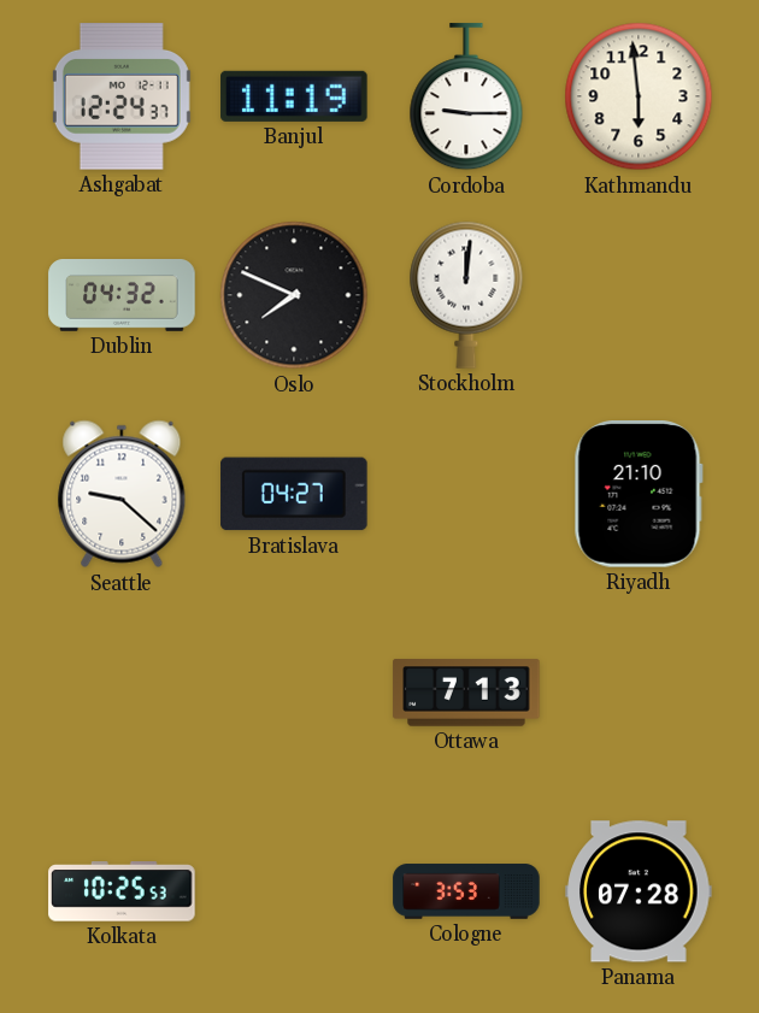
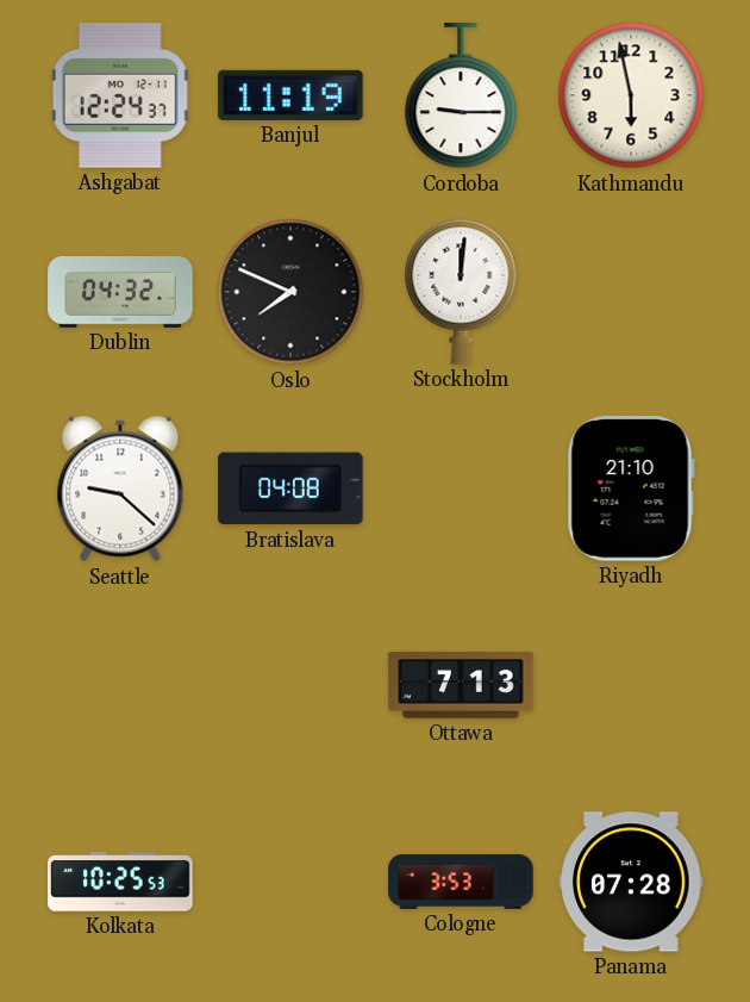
Kathmandu: 5:59 -> 5:58 (631, 95)
Bratislava: 04:27 -> 04:08 (290, 488)
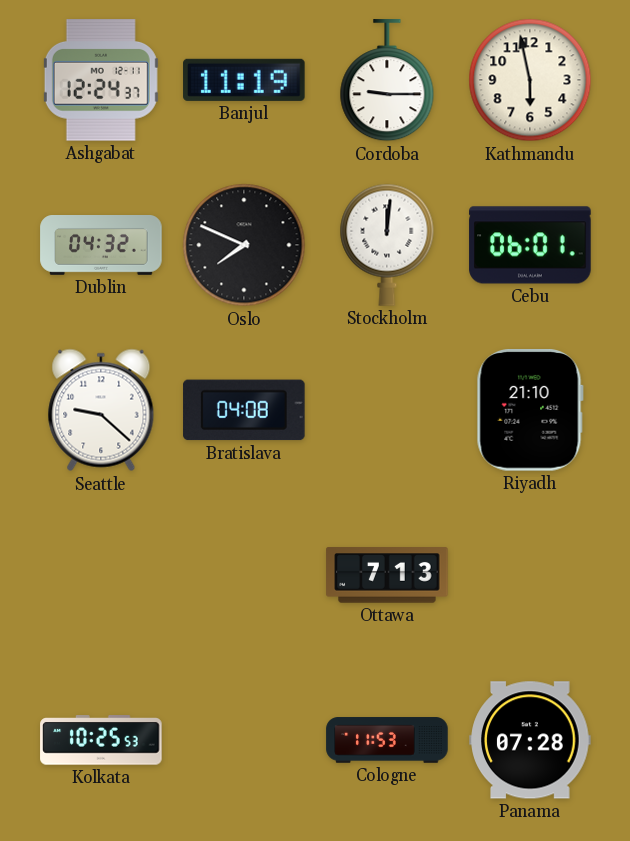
Cebu: none -> 06:01 (530, 245)
Cologne: 3:53 -> 11:53 (387, 740)
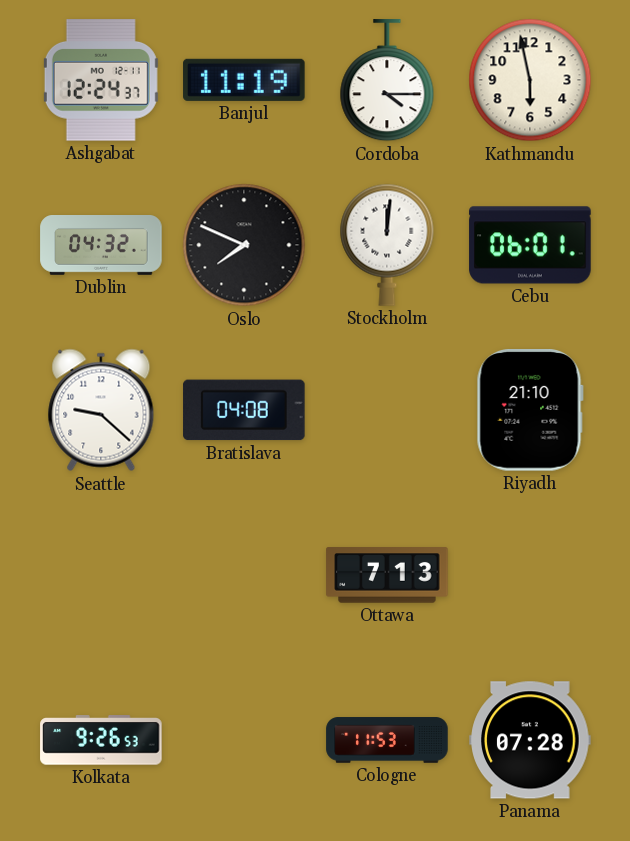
Cordoba: 9:15 -> 4:15 (387, 81)
Kolkata: 10:25 -> 9:26 (101, 740)
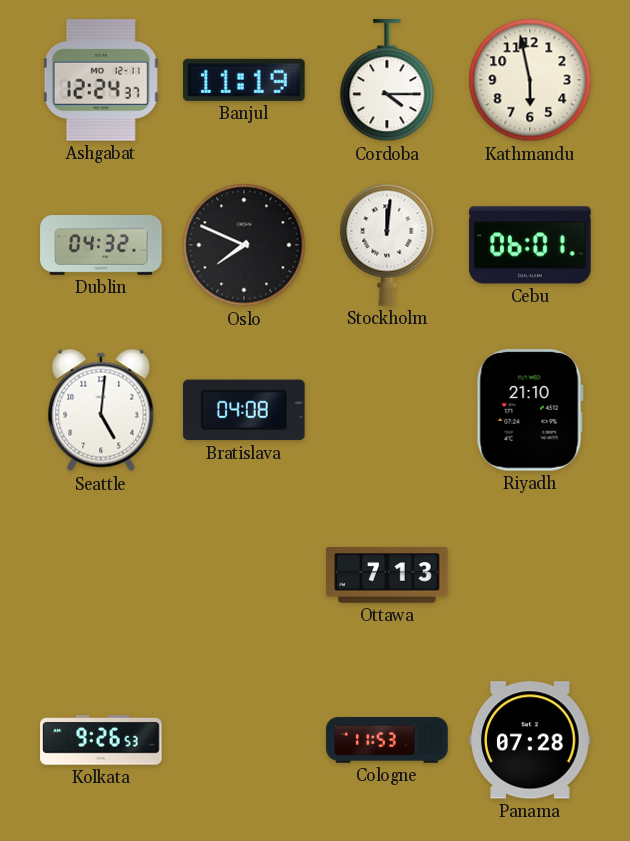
Seattle: 9:22 -> 5:01 (101, 410)
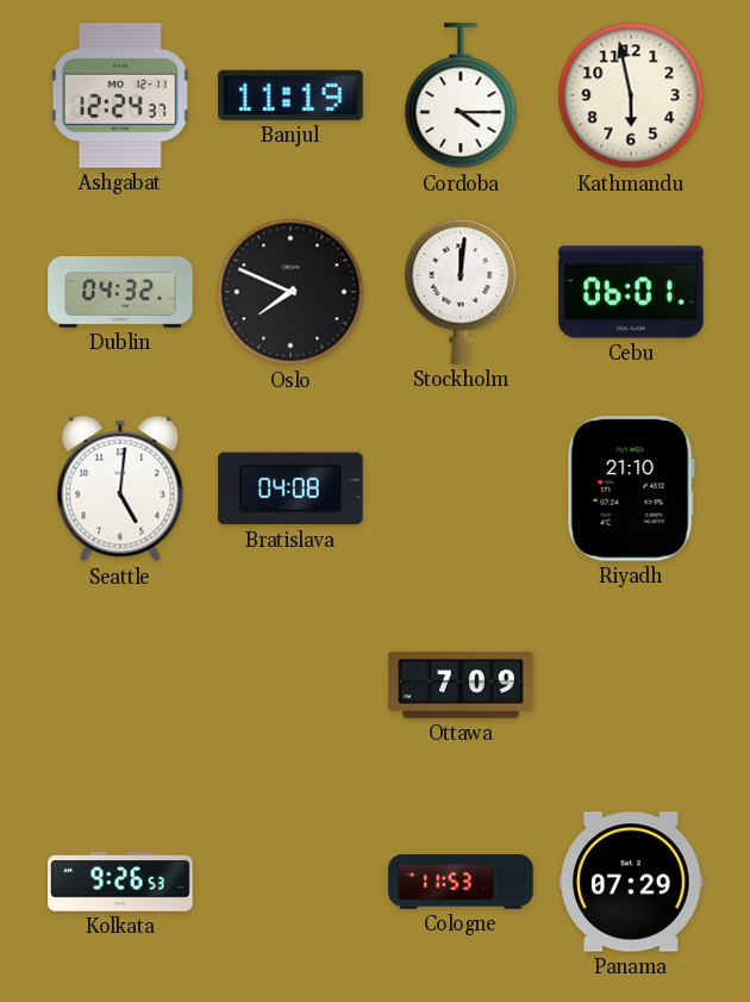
Ottawa: 7:13 -> 7:09 (461, 685)
Panama: 07:28 -> 07:29 (631, 882)
